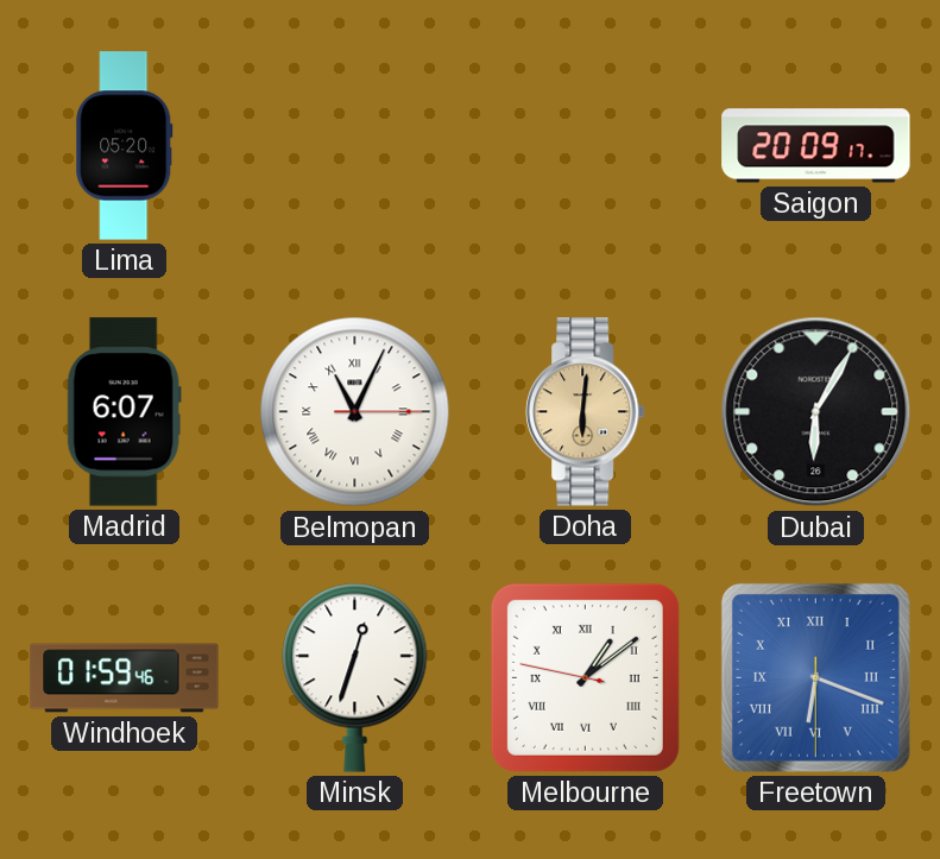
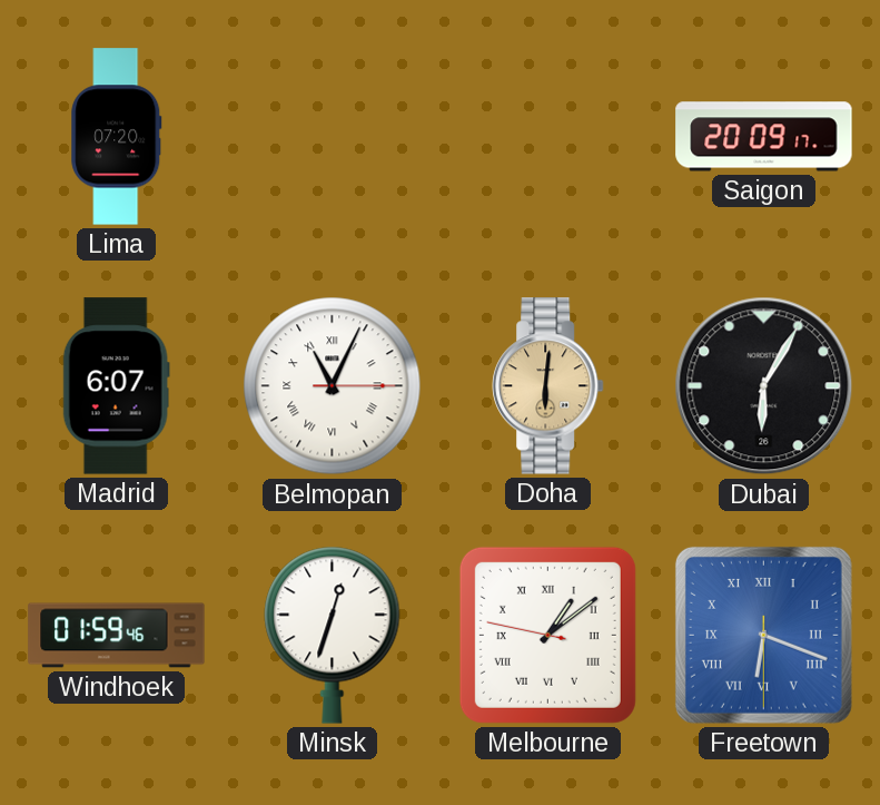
Lima: 05:20 -> 07:20 (117, 137)
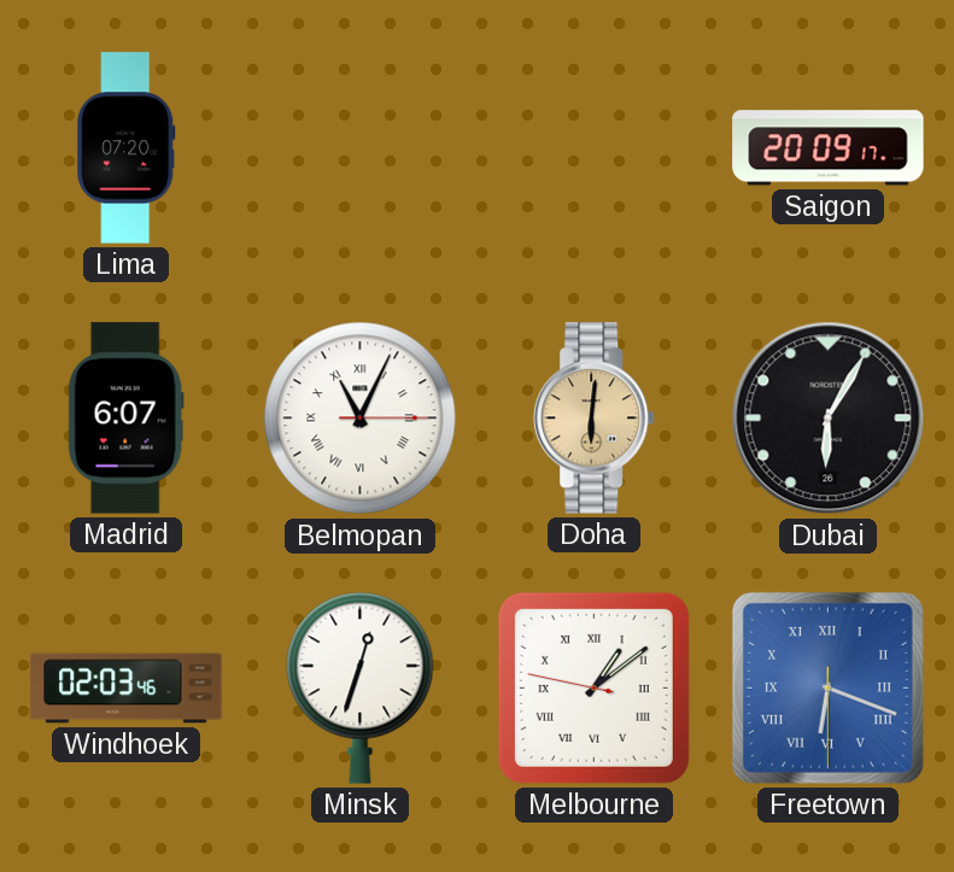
Windhoek: 01:59 -> 02:03 (127, 689)
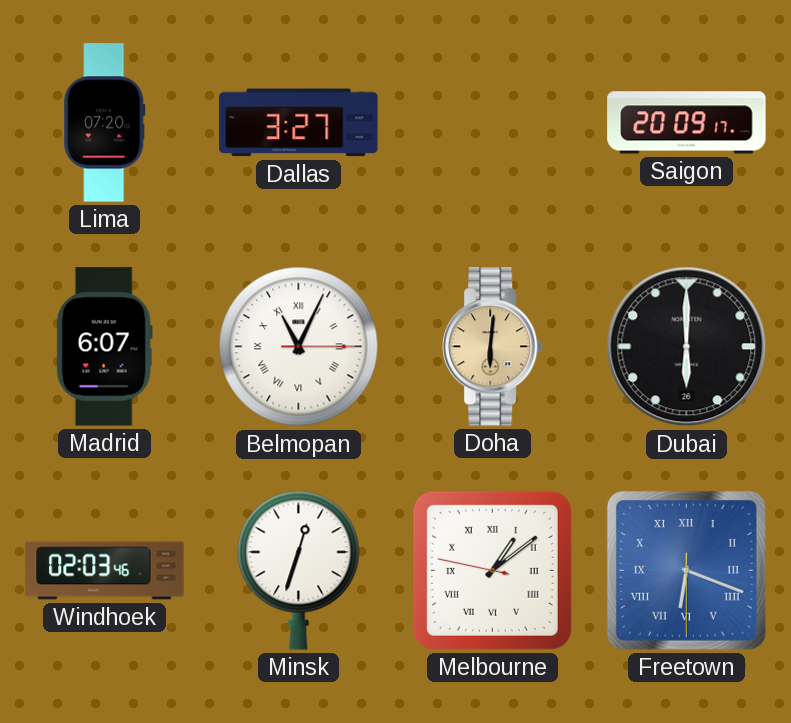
Dallas: none -> 3:27 (299, 123)
Dubai: 6:05 -> 6:00 (687, 347)
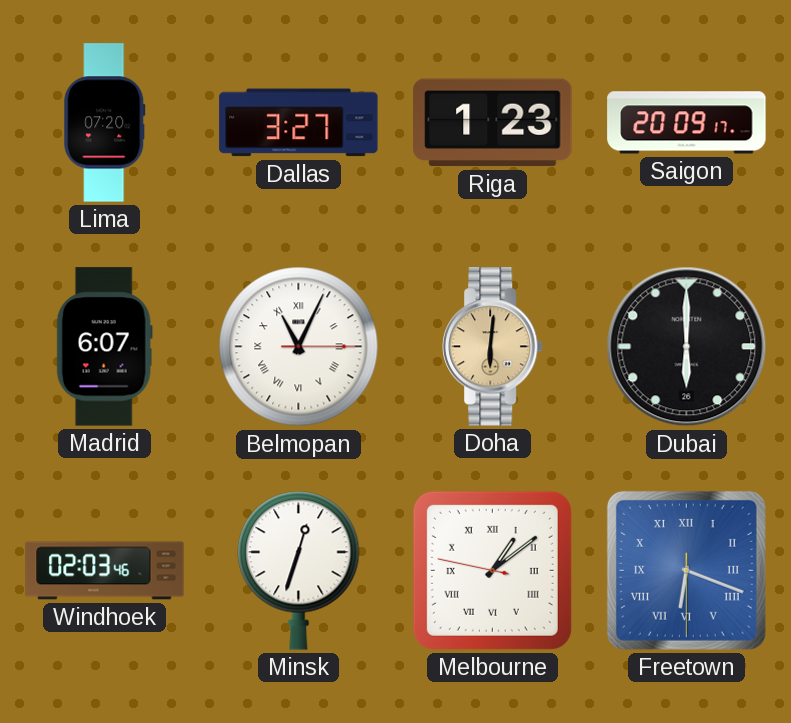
Riga: none -> 1:23 (493, 123)
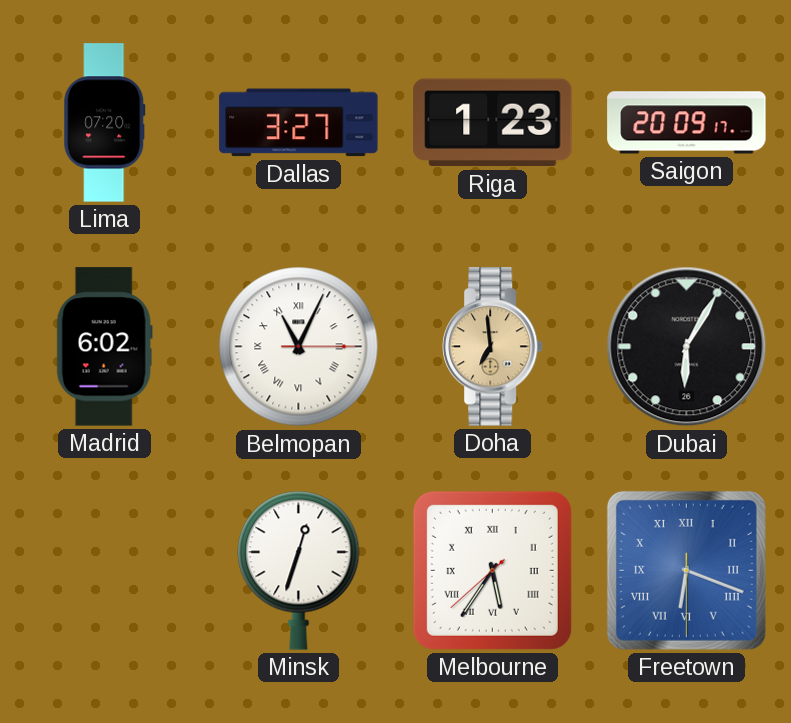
Madrid: 6:07 -> 6:02 (104, 347)
Doha: 6:01 -> 6:59 (493, 347)
Dubai: 6:00 -> 6:05 (687, 347)
Windhoek: 02:03 -> none (105, 571)
Melbourne: 1:08 -> 5:35 (492, 570)
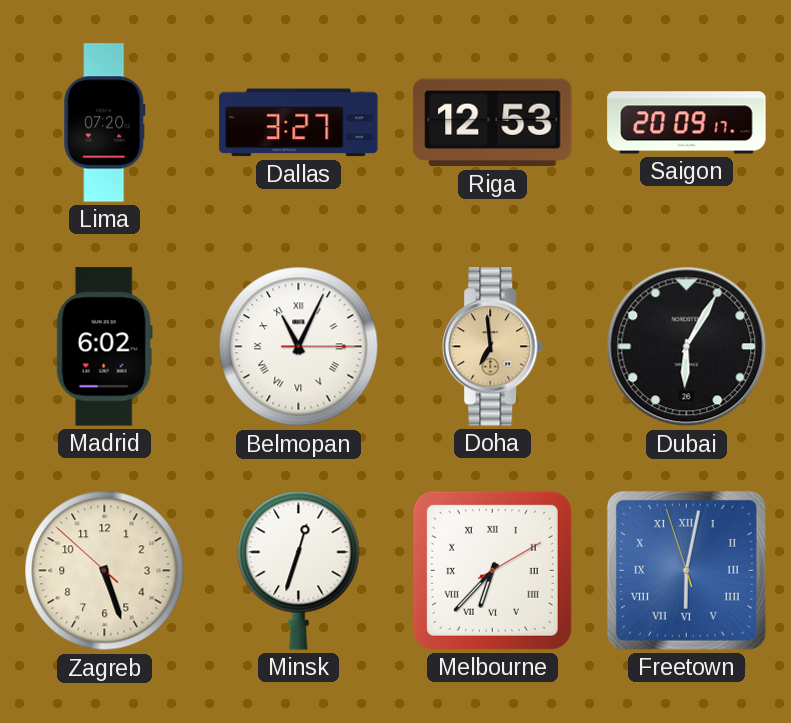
Riga: 1:23 -> 12:53 (493, 123)
Zagreb: none -> 5:26 (105, 571)
Melbourne: 5:35 -> 6:37 (492, 570)
Freetown: 6:18 -> 6:01 (686, 570)
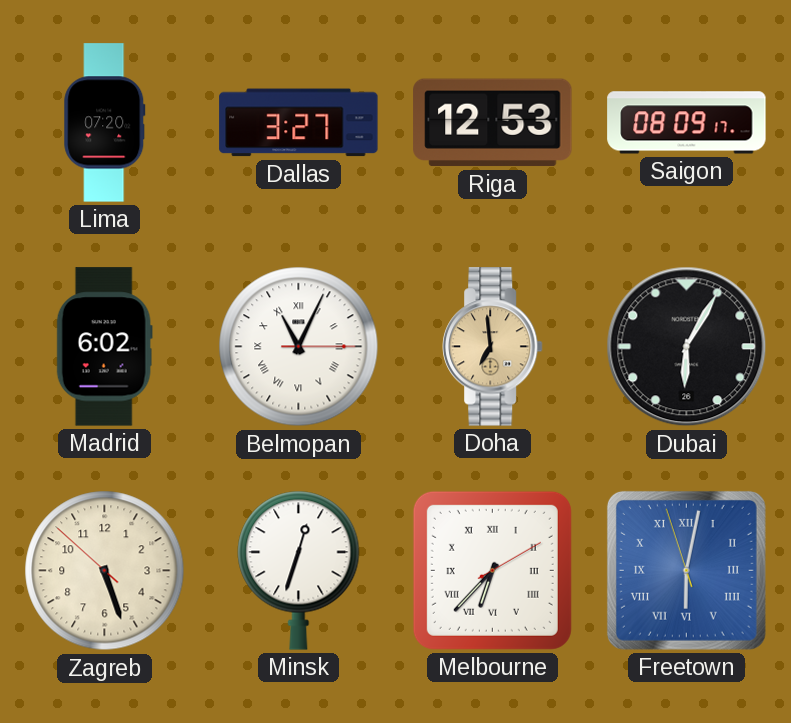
Saigon: 20:09 -> 08:09 (687, 123)
